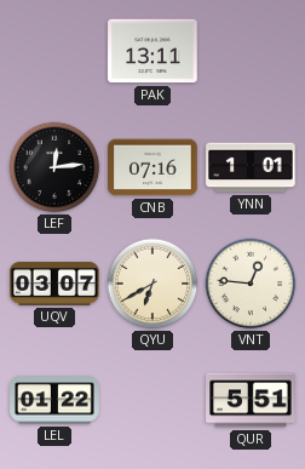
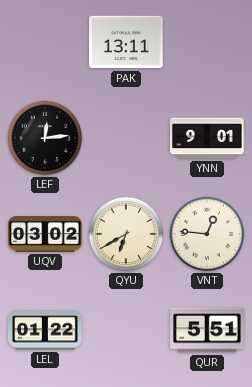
CNB: 07:16 -> none (152, 167)
YNN: 1:01 -> 9:01 (207, 138)
UQV: 03:07 -> 03:02 (45, 234)
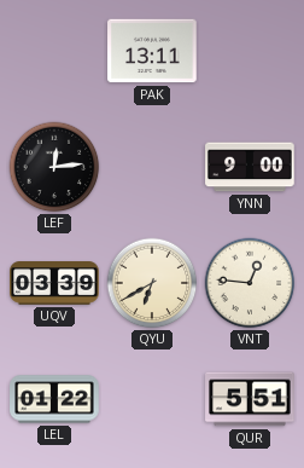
YNN: 9:01 -> 9:00 (250, 167)
UQV: 03:02 -> 03:39 (54, 283)
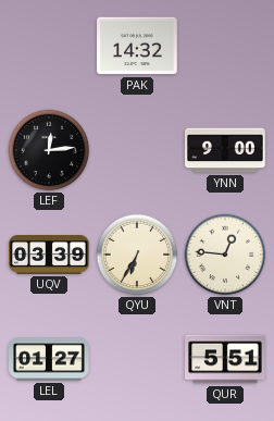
PAK: 13:11 -> 14:32 (137, 46)
QYU: 6:40 -> 6:35 (137, 255)
LEL: 01:22 -> 01:27 (49, 359)
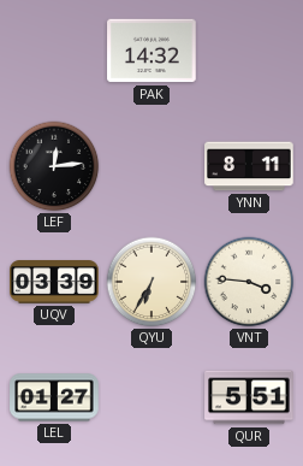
YNN: 9:00 -> 8:11 (249, 166)
VNT: 12:46 -> 3:46 (249, 282)
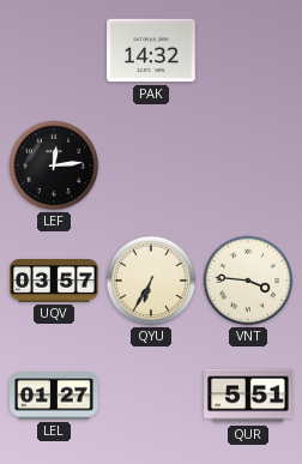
YNN: 8:11 -> none (249, 166)
UQV: 03:39 -> 03:57 (54, 281)
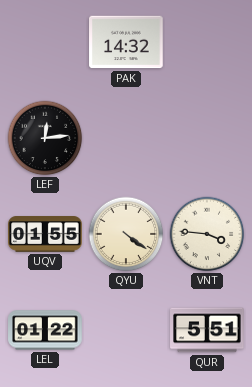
UQV: 03:57 -> 01:55 (45, 234)
QYU: 6:35 -> 4:21 (126, 234)
LEL: 01:27 -> 01:22 (45, 330)
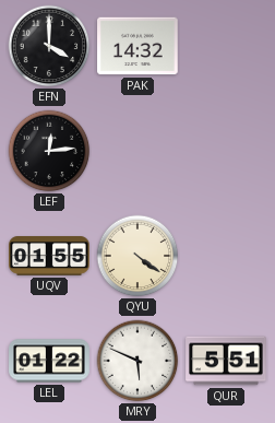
EFN: none -> 4:00 (49, 46)
VNT: 3:46 -> none (207, 234)
MRY: none -> 5:49 (137, 361)
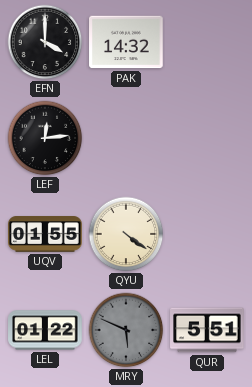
MRY dial: white -> grey (126, 330)
